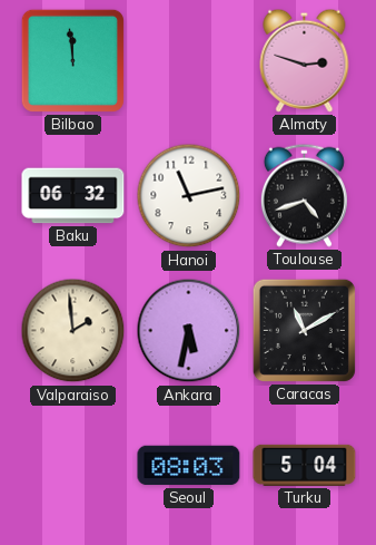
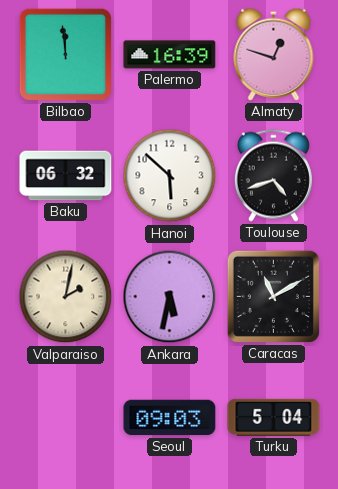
Palermo: none -> 16:39 (170, 55)
Almaty: 2:48 -> 12:48 (274, 54)
Hanoi: 11:13 -> 5:52 (170, 176)
Valparaiso: 1:59 -> 2:02 (66, 297)
Seoul: 08:03 -> 09:03 (170, 418)
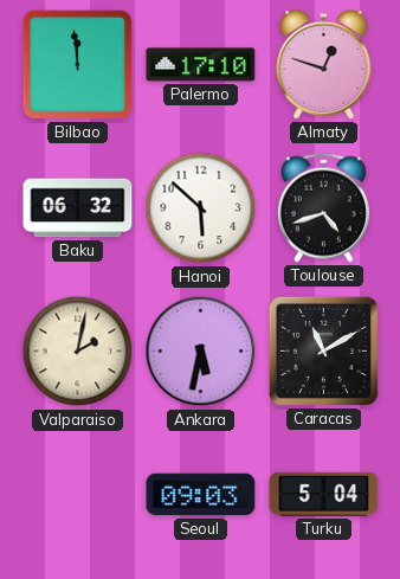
Palermo: 16:39 -> 17:10 (201, 65)
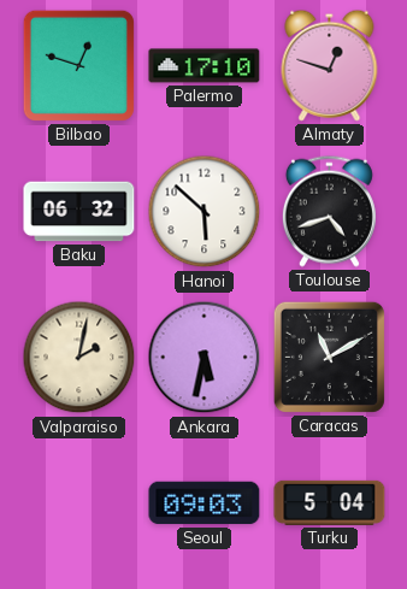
Bilbao: 11:59 -> 12:48 (78, 65)
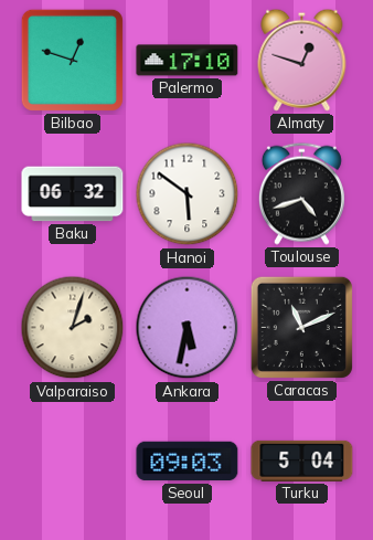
Hanoi: 5:52 -> 5:51 (188, 194)
Valparaiso: 2:02 -> 2:03 (73, 328)
Caracas: 11:10 -> 11:11 (301, 327)
